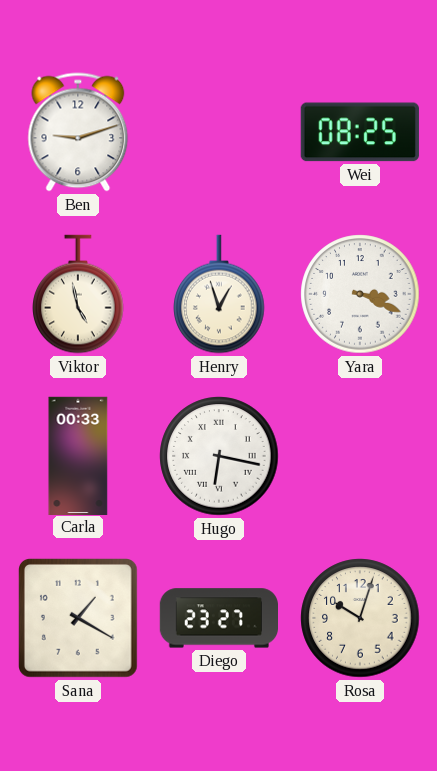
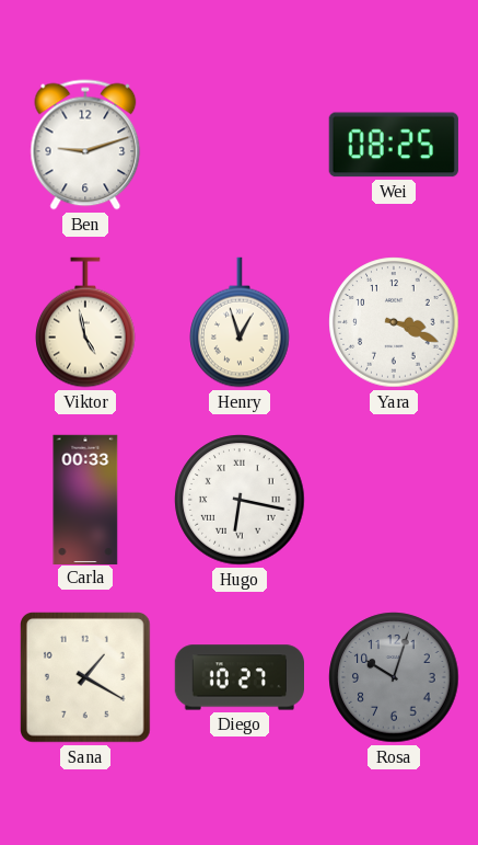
Diego: 23:27 -> 10:27 (238, 677)
Rosa dial: cream -> grey (394, 677)
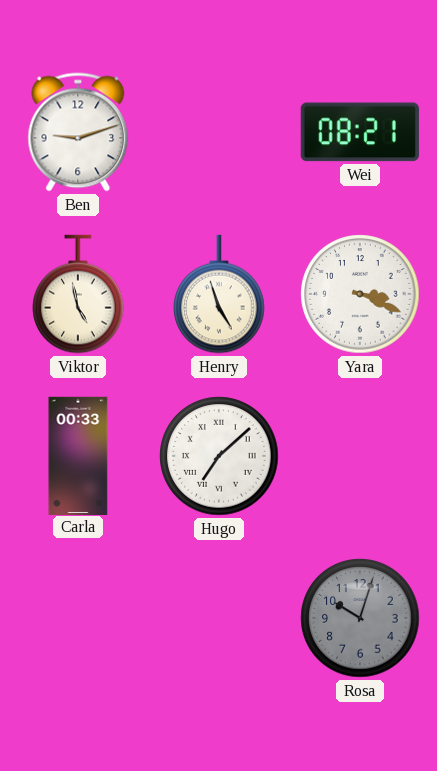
Wei: 08:25 -> 08:21 (360, 132)
Henry: 12:57 -> 4:57 (219, 294)
Hugo: 6:17 -> 7:08 (219, 456)
Sana: 1:20 -> none (86, 678)
Diego: 10:27 -> none (238, 677)
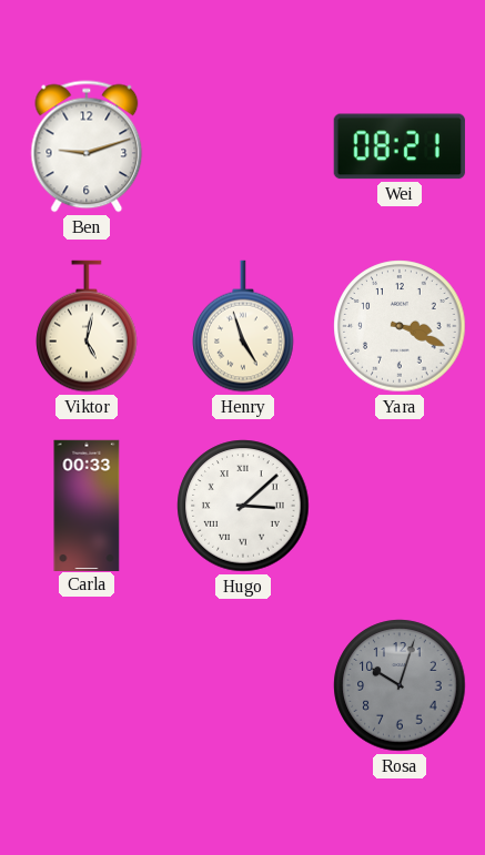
Viktor: 4:58 -> 5:02 (87, 326)
Hugo: 7:08 -> 3:08 (243, 506)
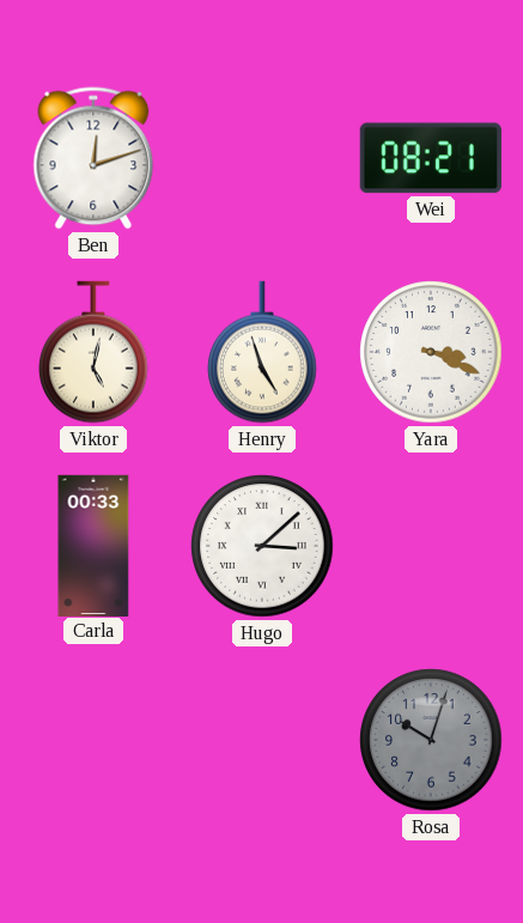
Ben: 9:12 -> 12:12 (93, 158)
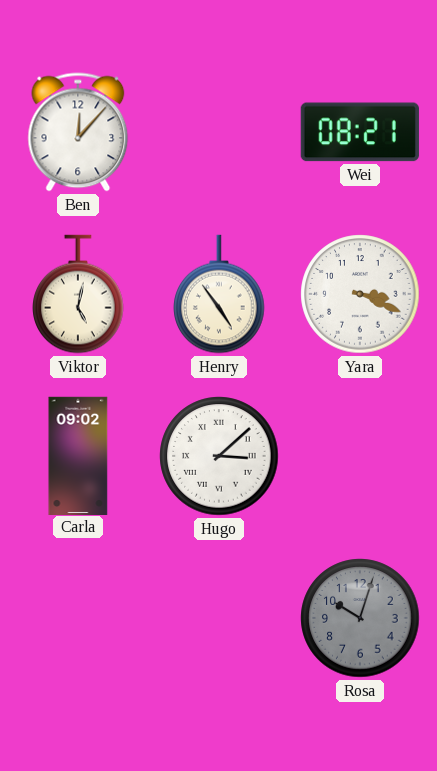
Ben: 12:12 -> 12:07 (78, 132)
Henry: 4:57 -> 4:54 (219, 294)
Carla: 00:33 -> 09:02 (78, 455)
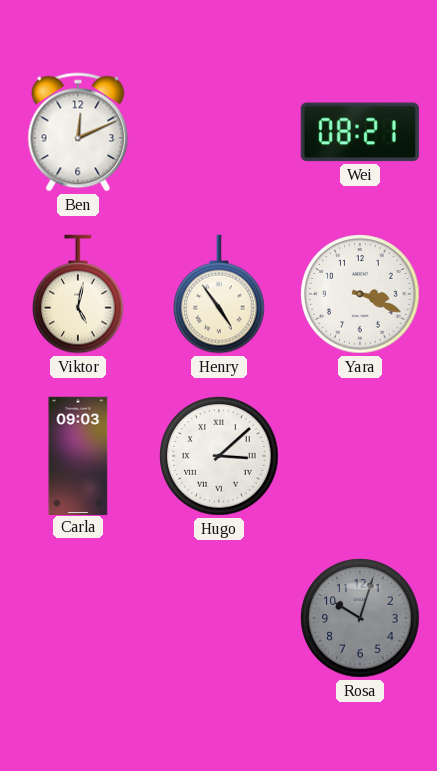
Ben: 12:07 -> 12:11 (78, 132)
Carla: 09:02 -> 09:03 (78, 455)
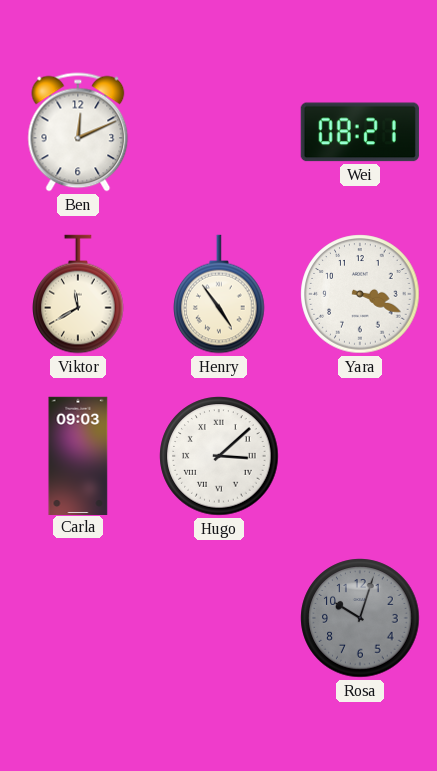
Viktor: 5:02 -> 11:40 (78, 294)
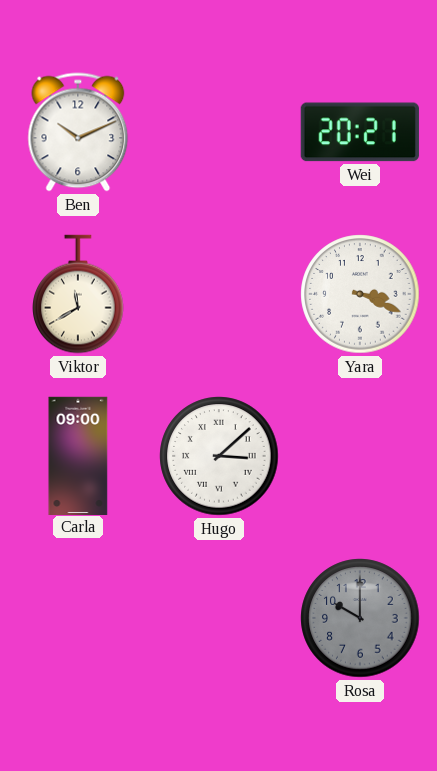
Ben: 12:11 -> 10:11 (78, 132)
Wei: 08:21 -> 20:21 (360, 132)
Henry: 4:54 -> none (219, 294)
Carla: 09:03 -> 09:00 (78, 455)
Rosa: 10:03 -> 10:00 (360, 618)
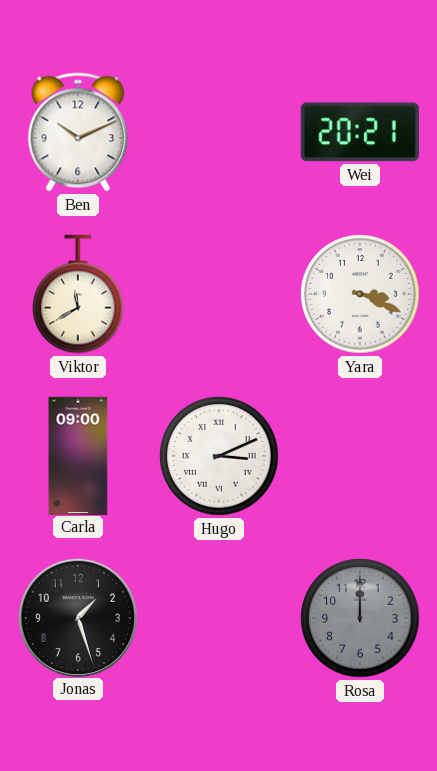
Hugo: 3:08 -> 3:11 (219, 456)
Jonas: none -> 1:27 (77, 617)
Rosa: 10:00 -> 12:00 (360, 618)
